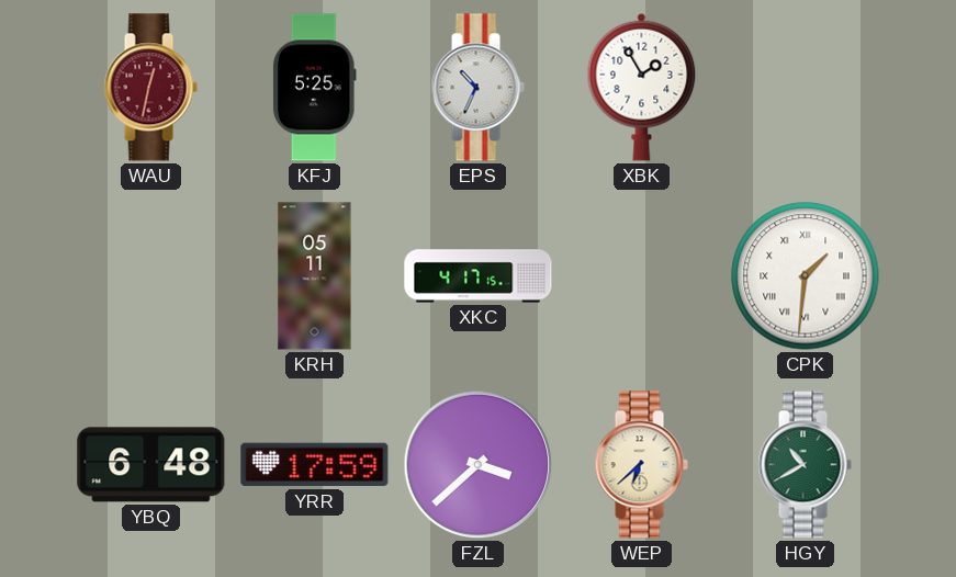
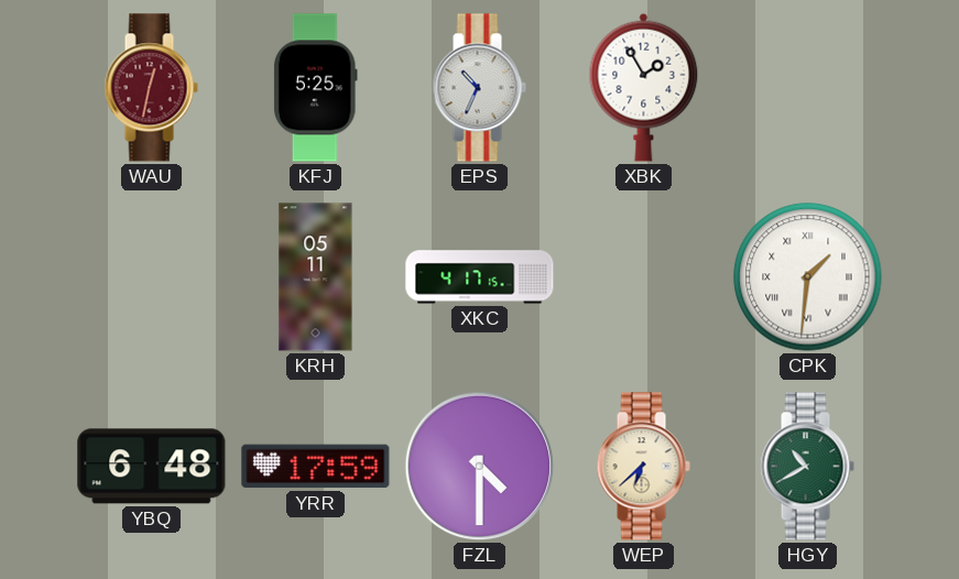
FZL: 3:38 -> 4:30 (480, 467)
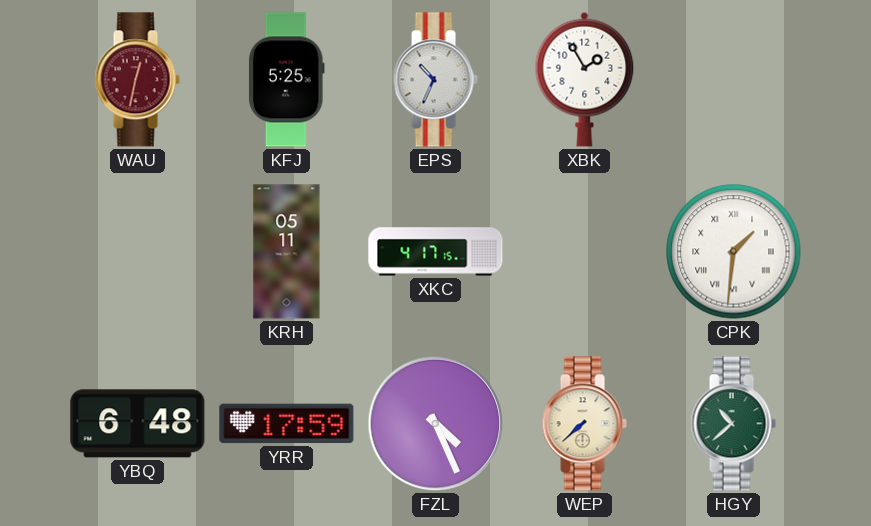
FZL: 4:30 -> 4:26 (436, 424)
WEP: 6:38 -> 7:38 (584, 424)
HGY: 10:40 -> 10:38 (733, 424)
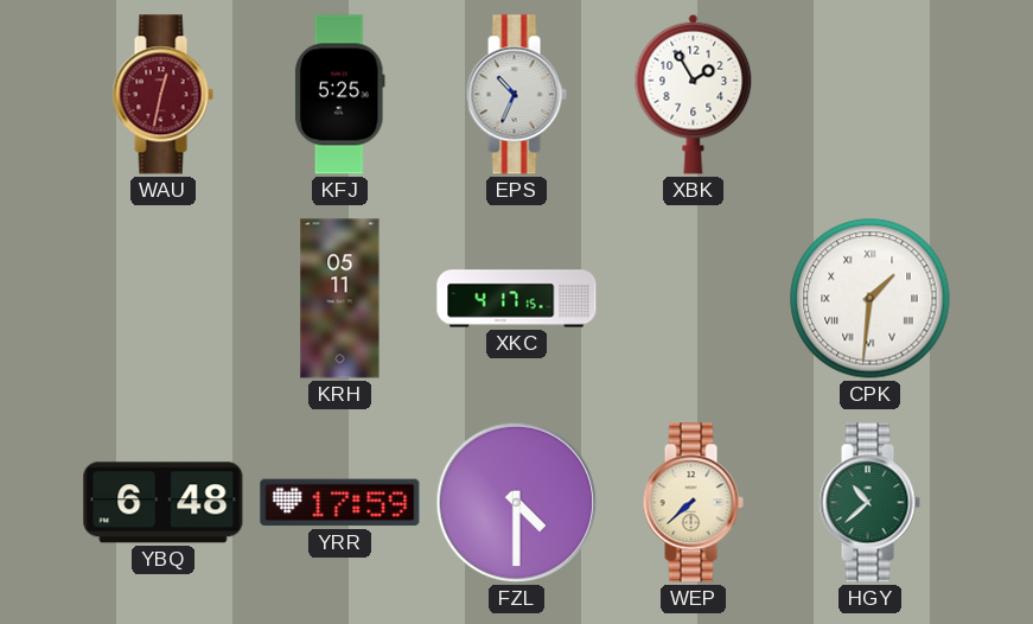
FZL: 4:26 -> 4:30 (517, 503)
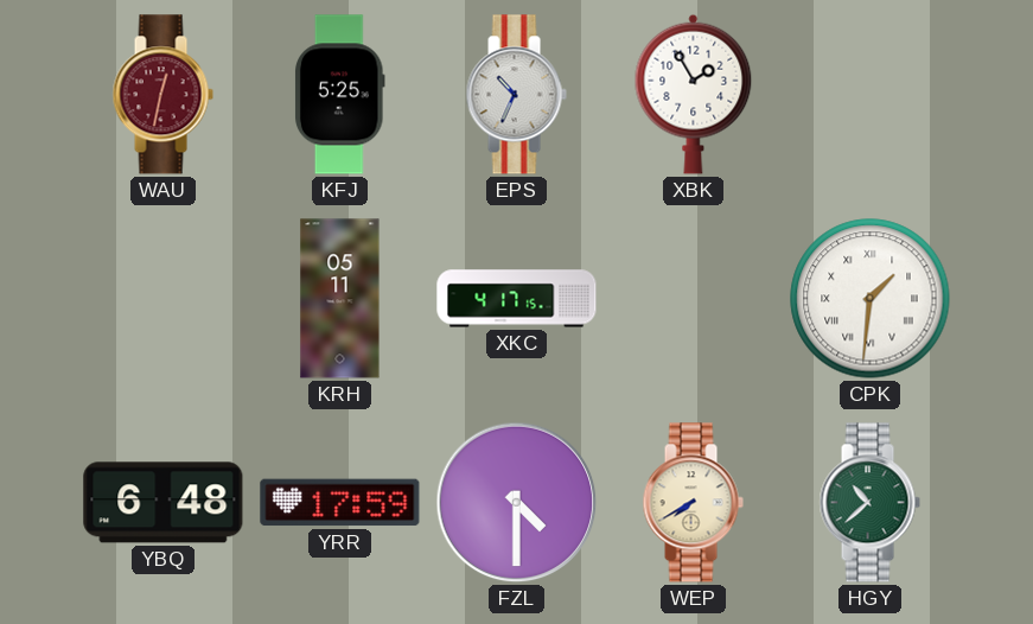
WEP: 7:38 -> 7:40 (693, 503)
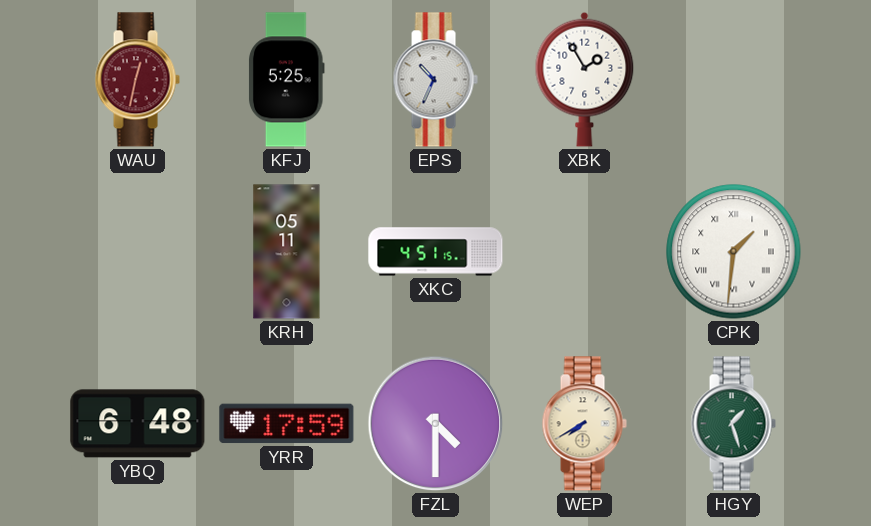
XKC: 4:17 -> 4:51 (436, 252)
HGY: 10:38 -> 1:27 (733, 424)
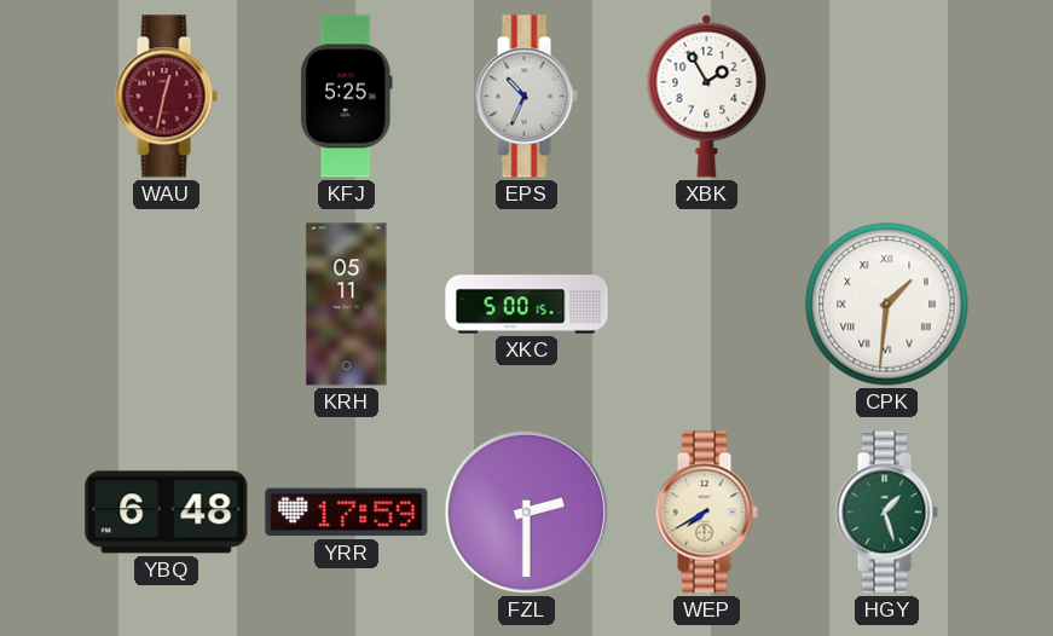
XKC: 4:51 -> 5:00 (527, 305)
FZL: 4:30 -> 2:30 (527, 513)
